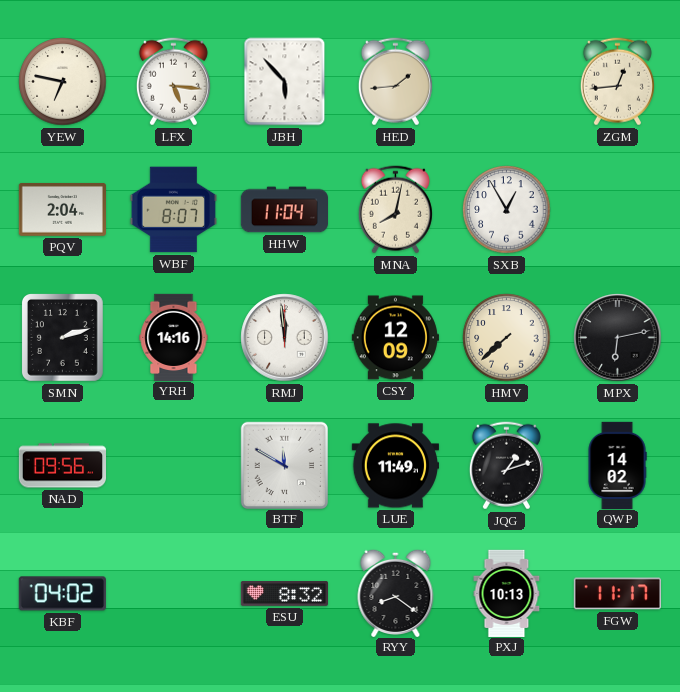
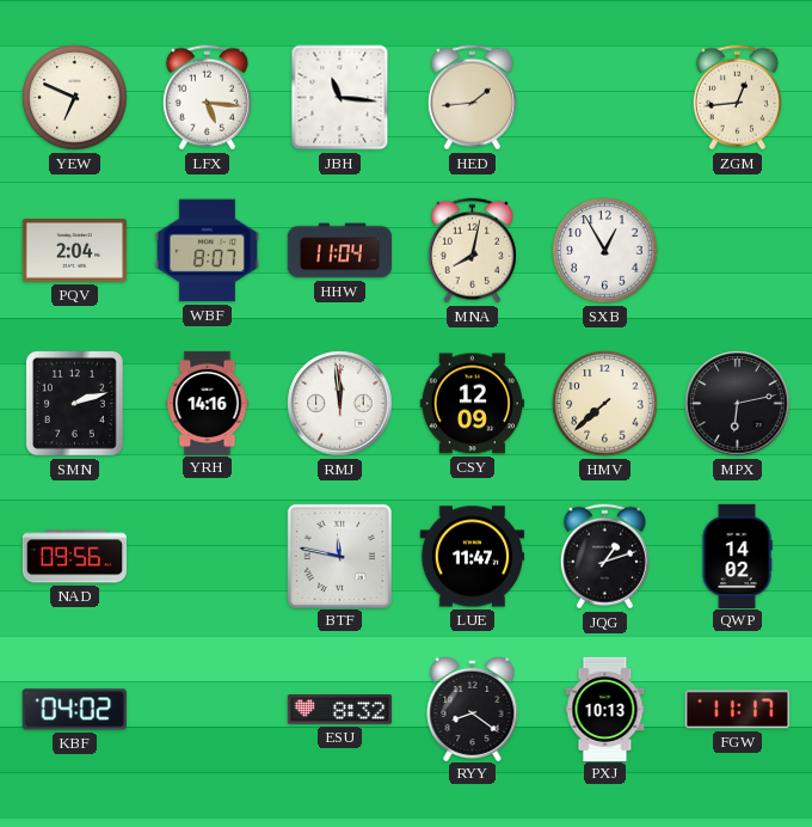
YEW: 6:47 -> 6:49 (75, 98)
JBH: 5:53 -> 11:16 (340, 98)
BTF: 11:50 -> 11:47 (339, 556)
LUE: 11:49 -> 11:47 (472, 557)
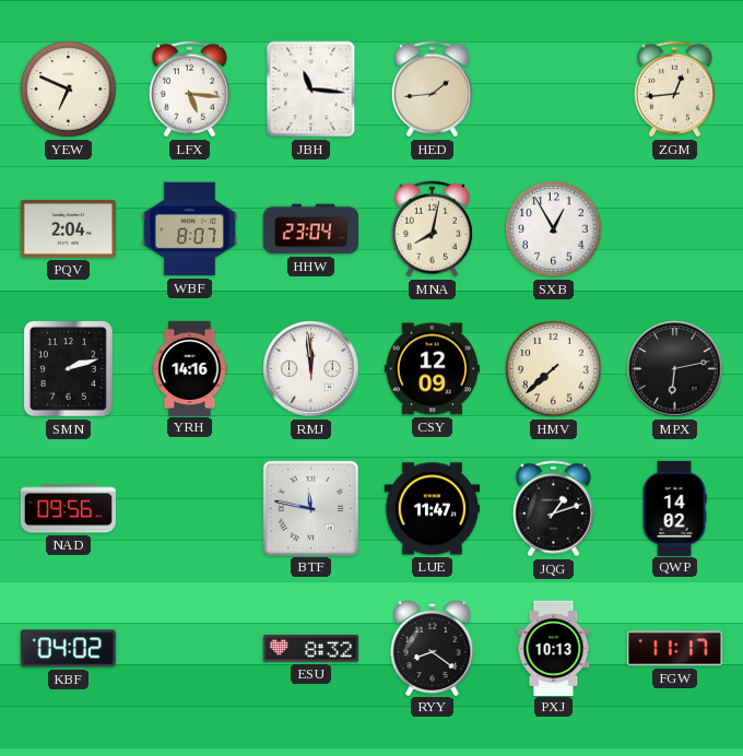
HHW: 11:04 -> 23:04 (310, 229)
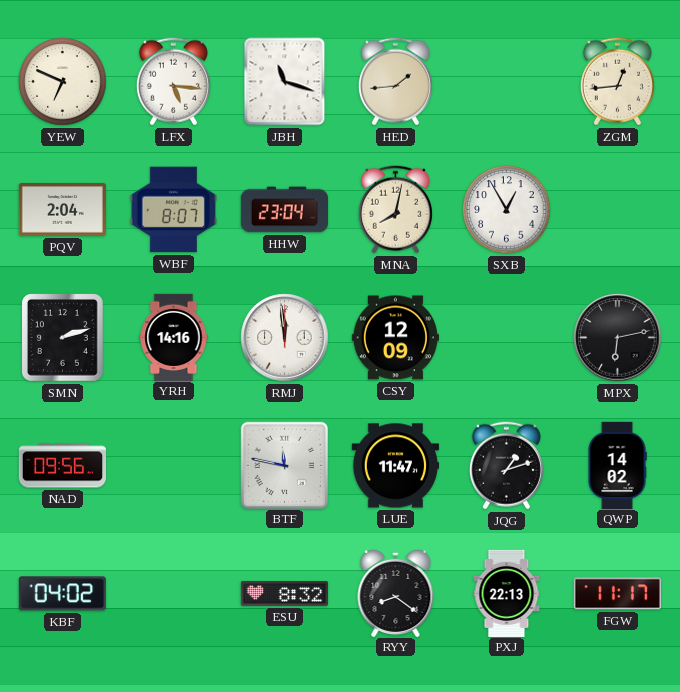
JBH: 11:16 -> 11:18 (285, 82)
HMV: 7:38 -> none (554, 369)
PXJ: 10:13 -> 22:13 (507, 593)
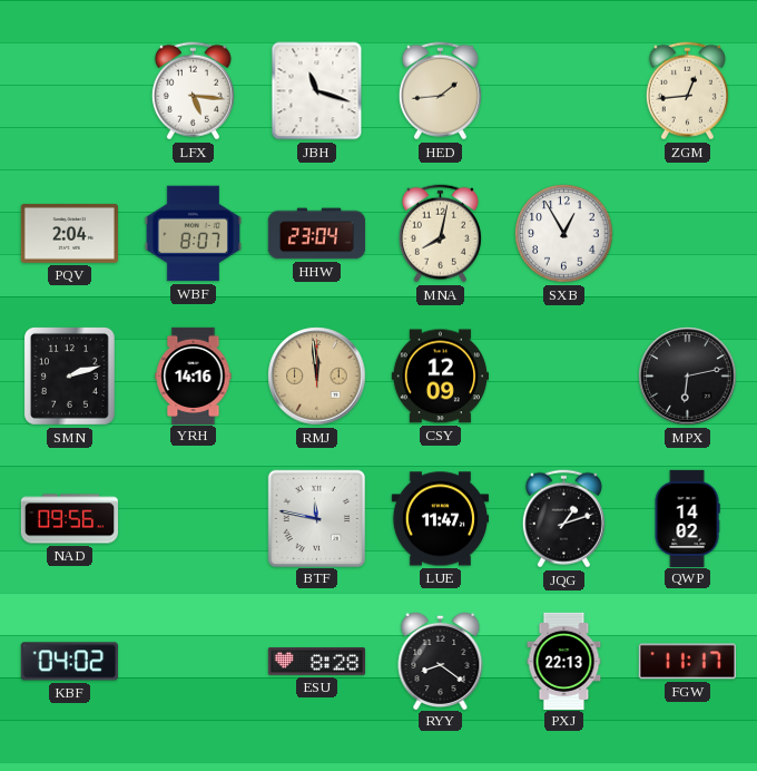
YEW: 6:49 -> none (63, 82)
RMJ dial: white -> champagne (317, 377)
ESU: 8:32 -> 8:28 (316, 662)
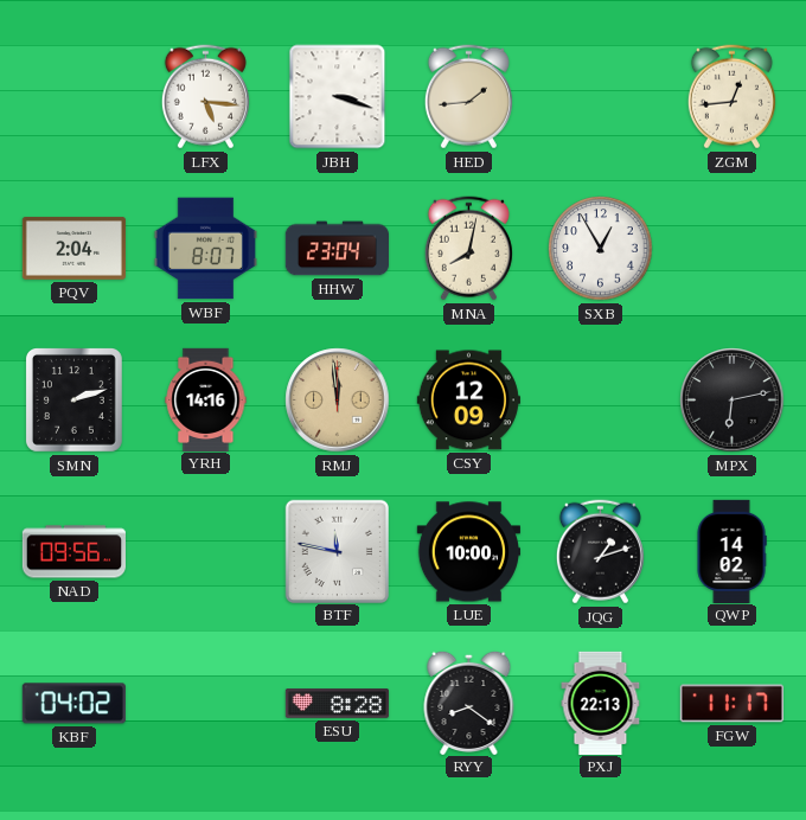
JBH: 11:18 -> 3:18 (338, 97)
LUE: 11:47 -> 10:00 (468, 552)
